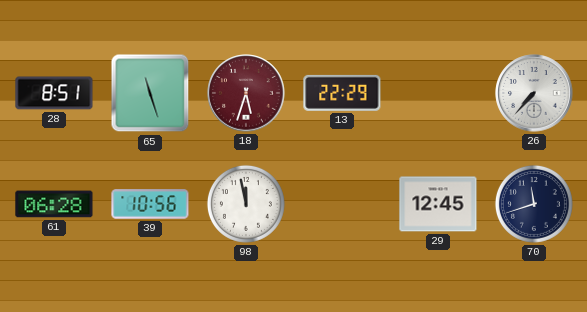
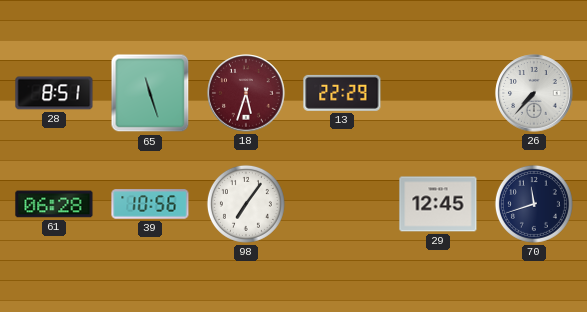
98: 11:58 -> 7:06 (246, 204)
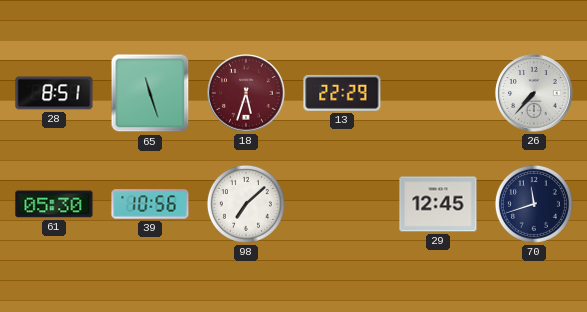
61: 06:28 -> 05:30 (54, 204)
98: 7:06 -> 7:08 (246, 204)
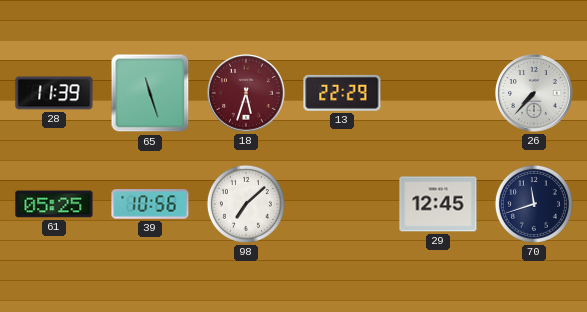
28: 8:51 -> 11:39 (54, 93)
61: 05:30 -> 05:25 (54, 204)
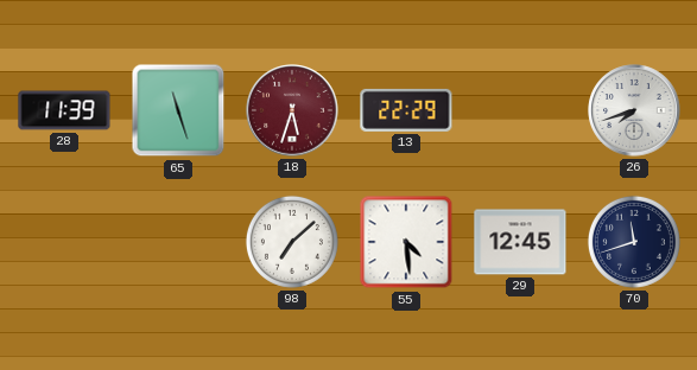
26: 7:37 -> 7:42 (634, 110)
61: 05:25 -> none (54, 204)
39: 10:56 -> none (150, 204)
55: none -> 4:29 (406, 242)
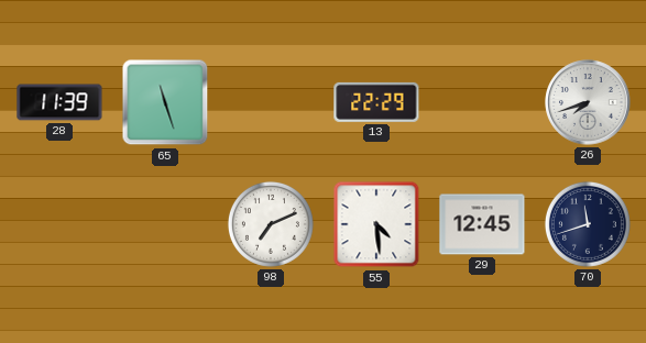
18: 5:33 -> none (292, 110)
98: 7:08 -> 7:11 (271, 224)
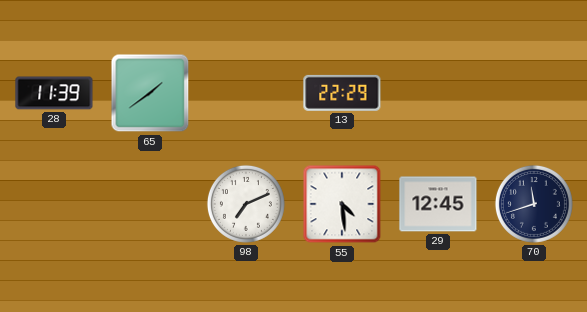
65: 11:27 -> 1:39 (150, 93)
26: 7:42 -> none (588, 102)
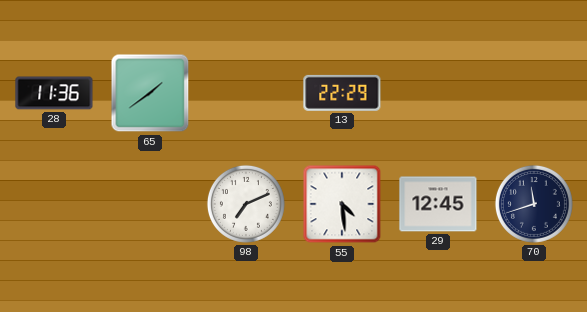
28: 11:39 -> 11:36 (54, 93)
